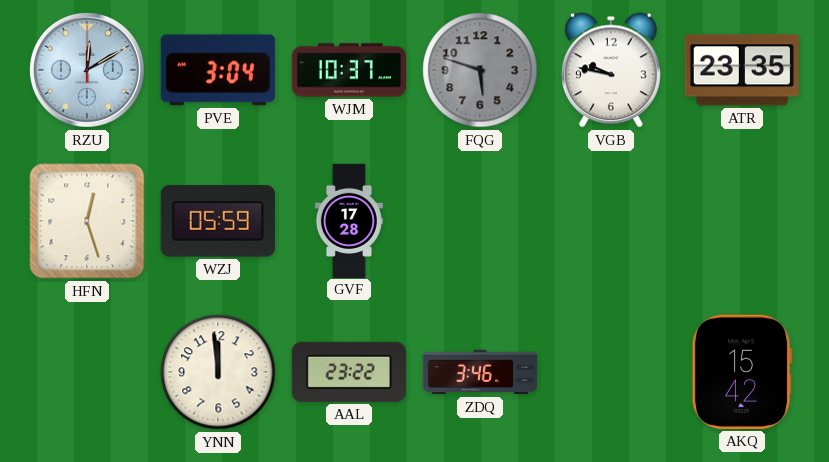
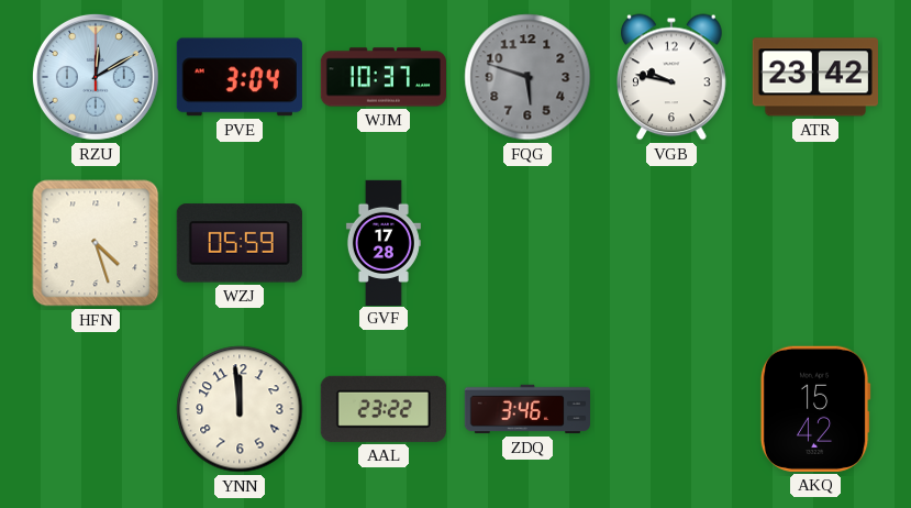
ATR: 23:35 -> 23:42 (815, 77)
HFN: 12:27 -> 4:27 (96, 243)
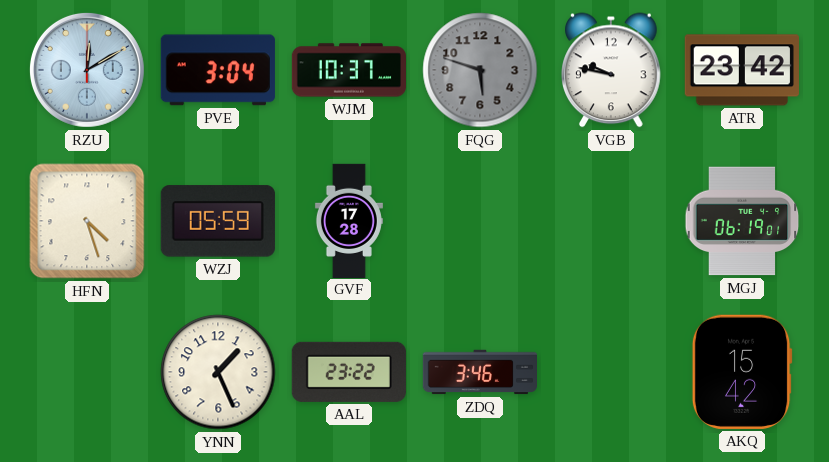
MGJ: none -> 06:19 (742, 221)
YNN: 11:59 -> 1:26 (218, 372)
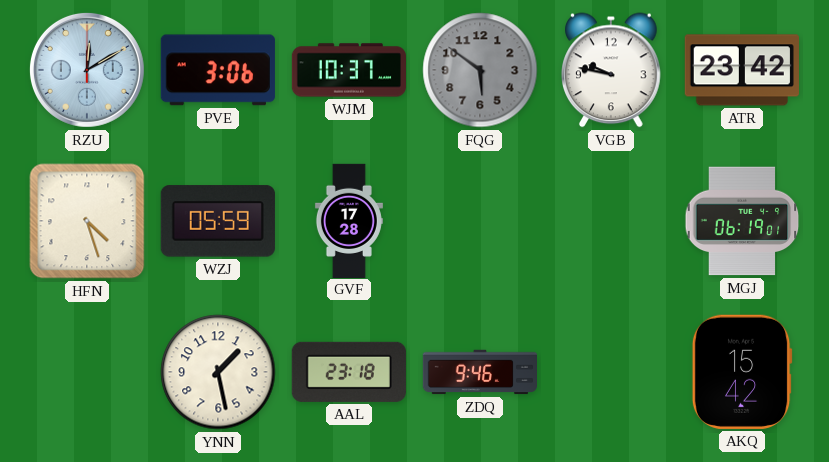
PVE: 3:04 -> 3:06 (218, 70)
FQG: 5:48 -> 5:51 (480, 70)
YNN: 1:26 -> 1:28 (218, 372)
AAL: 23:22 -> 23:18 (349, 372)
ZDQ: 3:46 -> 9:46 (479, 372)
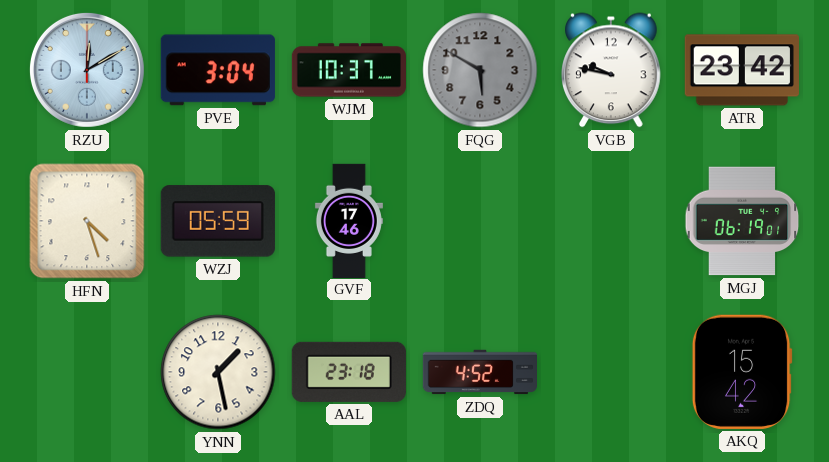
PVE: 3:06 -> 3:04 (218, 70)
FQG: 5:51 -> 5:50 (480, 70)
GVF: 17:28 -> 17:46 (349, 220)
ZDQ: 9:46 -> 4:52 (479, 372)
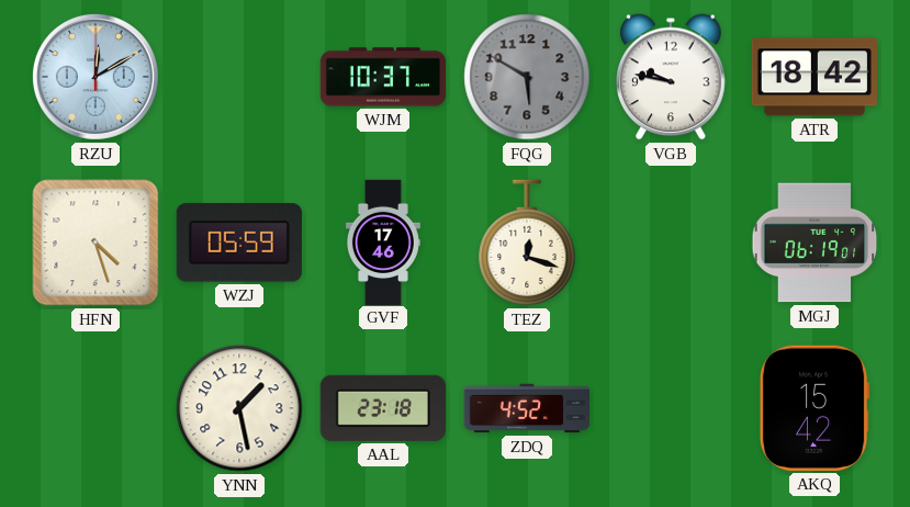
PVE: 3:04 -> none (218, 70)
ATR: 23:42 -> 18:42 (814, 77)
TEZ: none -> 12:18 (527, 243)
